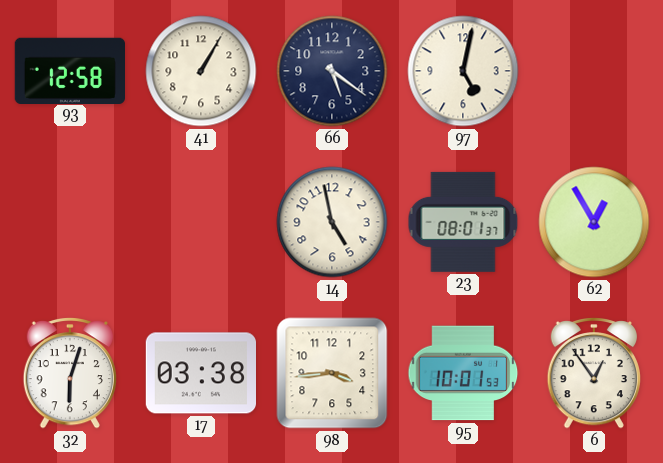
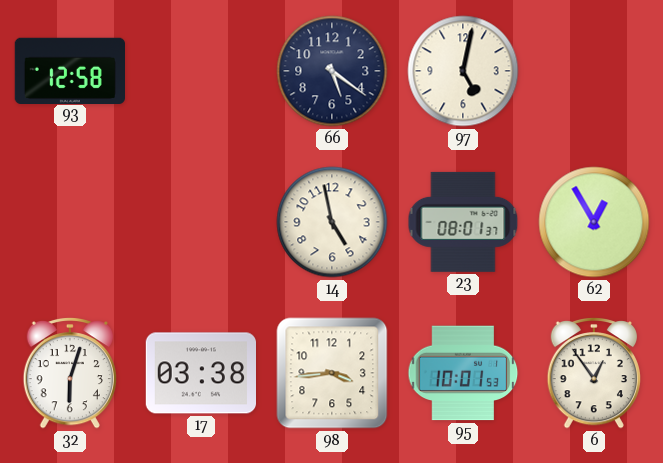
41: 1:05 -> none (201, 71)
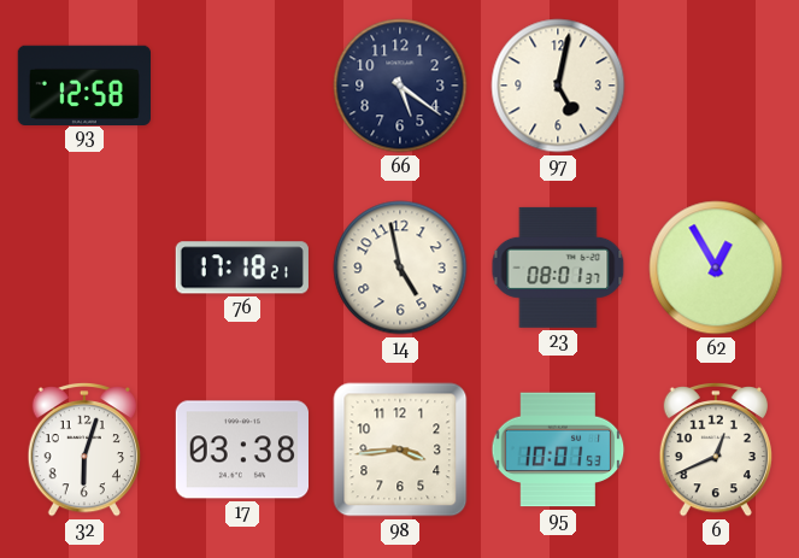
76: none -> 17:18 (242, 268)
6: 12:54 -> 12:41 (715, 450)
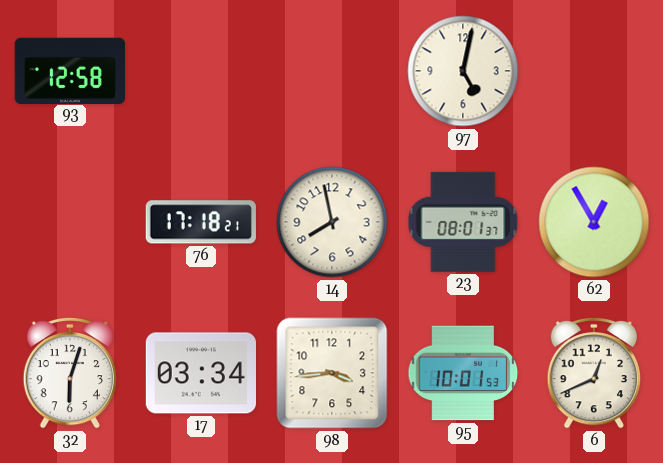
66: 5:21 -> none (400, 86)
14: 4:58 -> 7:58 (332, 222)
17: 03:38 -> 03:34 (200, 373)
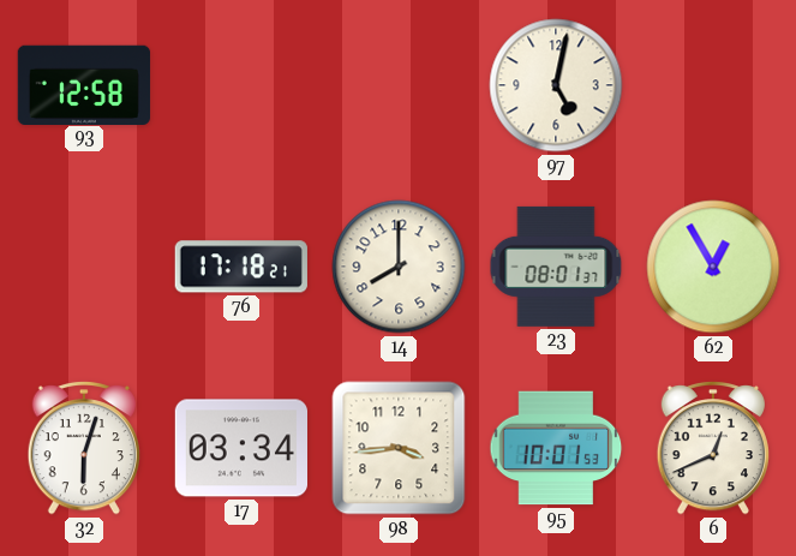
14: 7:58 -> 8:00 (399, 267)
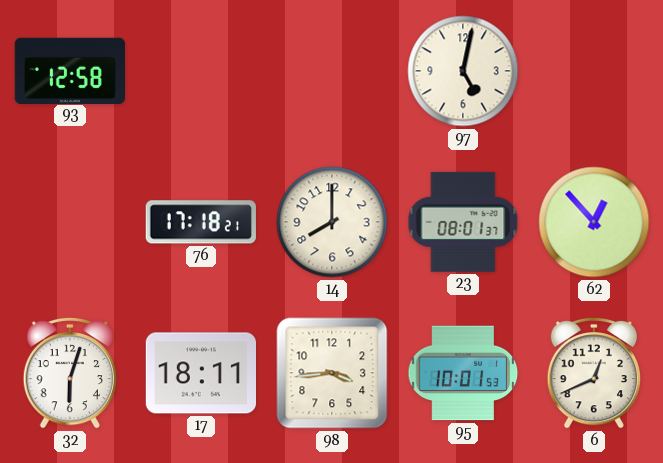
62: 12:55 -> 12:53 (594, 222)
17: 03:34 -> 18:11 (200, 373)
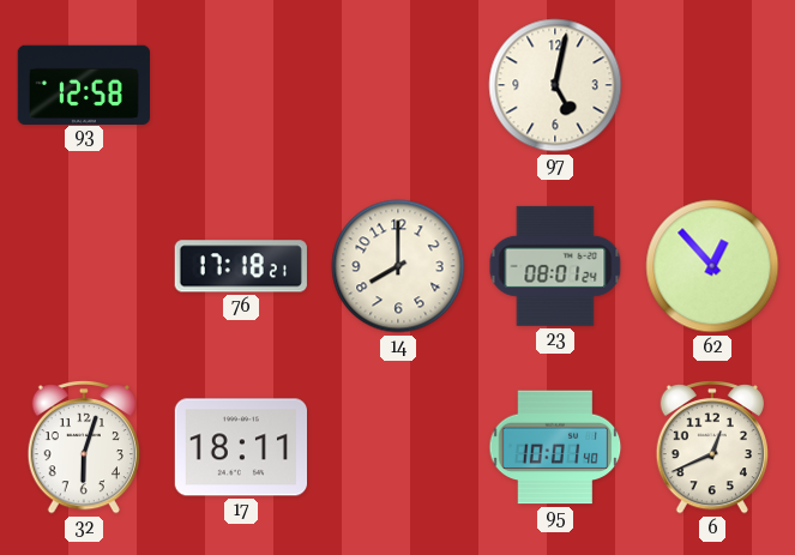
23: 08:01:37 -> 08:01:24 (555, 266)
98: 3:44 -> none (332, 373)
95: 10:01:53 -> 10:01:40 (555, 447)
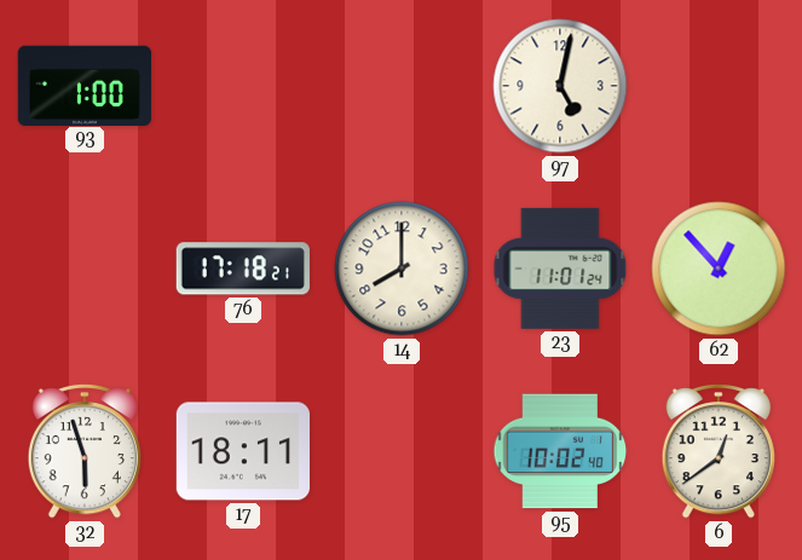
93: 12:58 -> 1:00 (83, 85)
23: 08:01 -> 11:01 (560, 269)
32: 6:03 -> 5:57 (83, 451)
95: 10:01 -> 10:02 (560, 451)
6: 12:41 -> 12:39 (717, 451)
